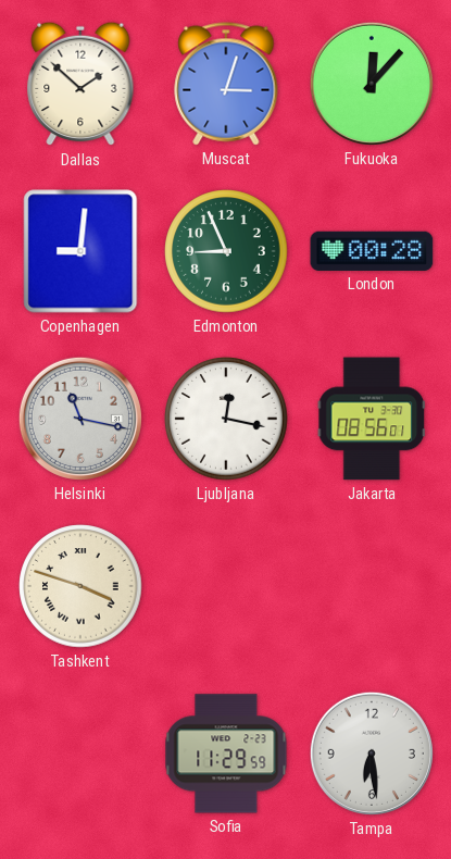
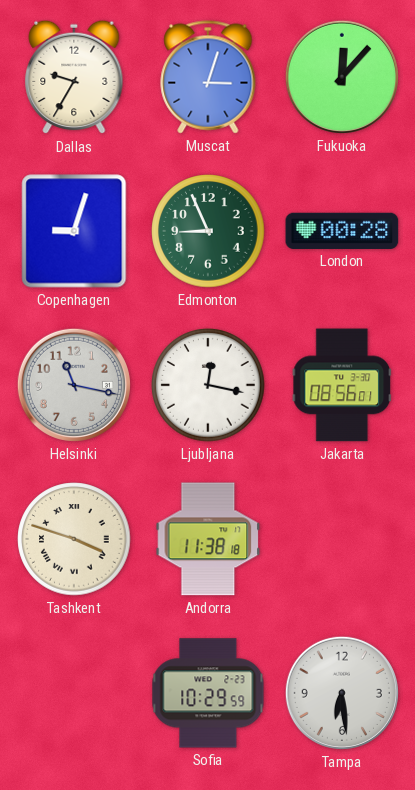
Dallas: 1:52 -> 9:35 (74, 77)
Copenhagen: 9:01 -> 9:03 (74, 231)
Andorra: none -> 11:38 (208, 539)
Sofia: 11:29 -> 10:29 (208, 693)
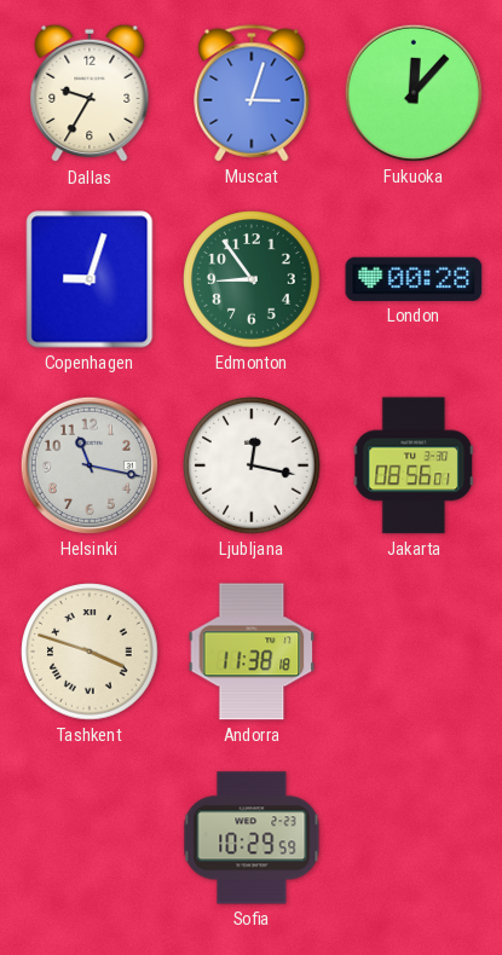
Edmonton: 8:56 -> 8:54 (252, 279)
Tampa: 6:29 -> none (342, 693)
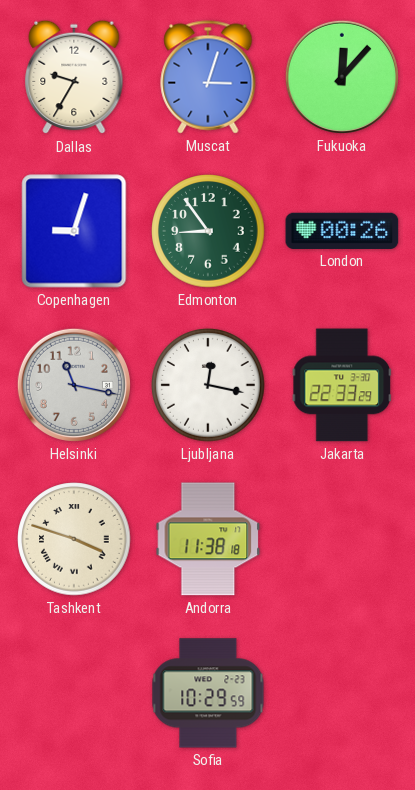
London: 00:28 -> 00:26 (342, 231)
Jakarta: 08:56 -> 22:33 (342, 385)
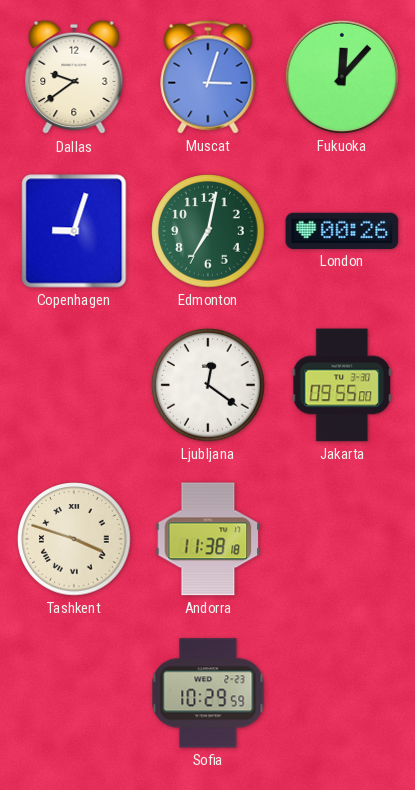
Dallas: 9:35 -> 9:39 (74, 77)
Edmonton: 8:54 -> 7:02 (208, 231)
Helsinki: 11:17 -> none (74, 385)
Ljubljana: 12:17 -> 12:21 (208, 385)
Jakarta: 22:33 -> 09:55 (342, 385)
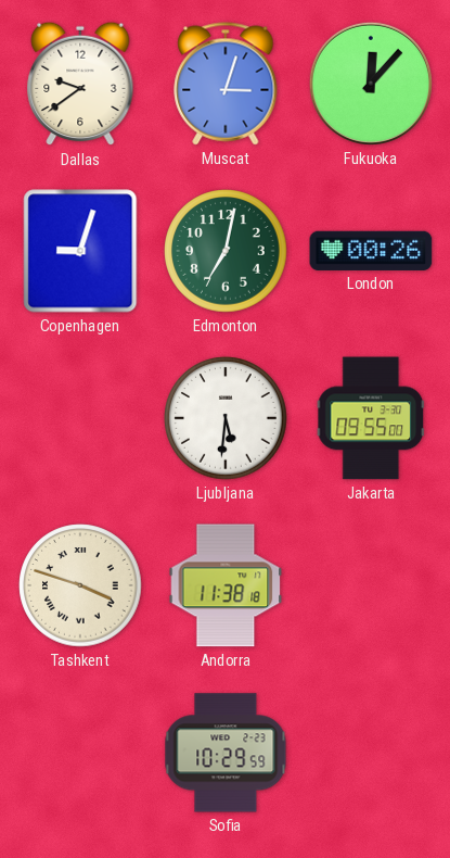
Ljubljana: 12:21 -> 5:31 (226, 418)
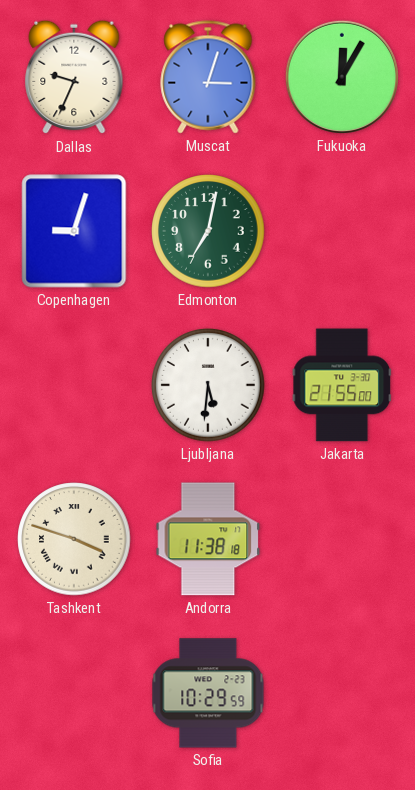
Dallas: 9:39 -> 9:34 (74, 77)
Fukuoka: 12:07 -> 12:05 (342, 77)
London: 00:26 -> none (371, 251)
Jakarta: 09:55 -> 21:55 (342, 385)
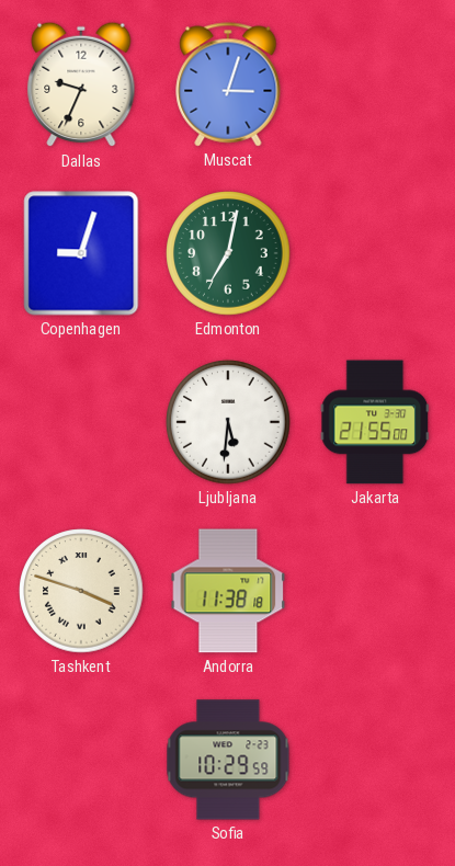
Fukuoka: 12:05 -> none (342, 77)
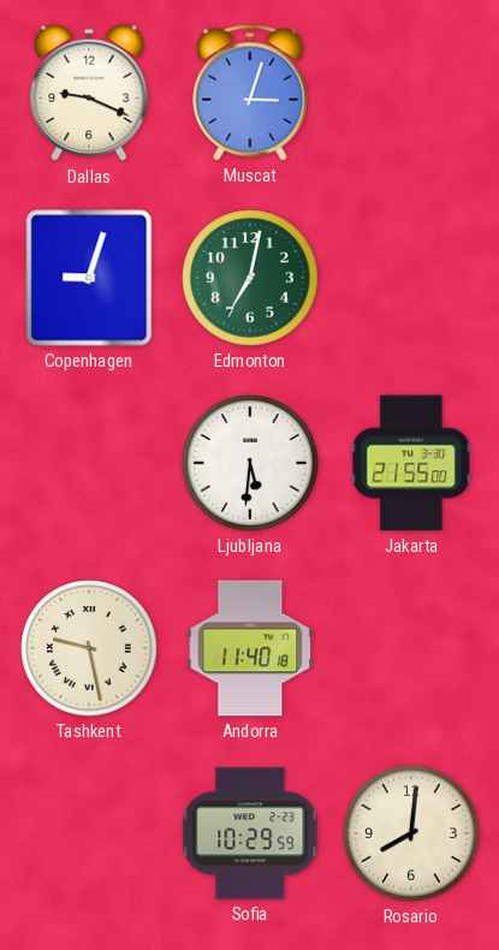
Dallas: 9:34 -> 9:19 (89, 93)
Tashkent: 3:48 -> 9:28 (89, 648)
Andorra: 11:38 -> 11:40 (250, 648)
Rosario: none -> 8:01 (411, 833)
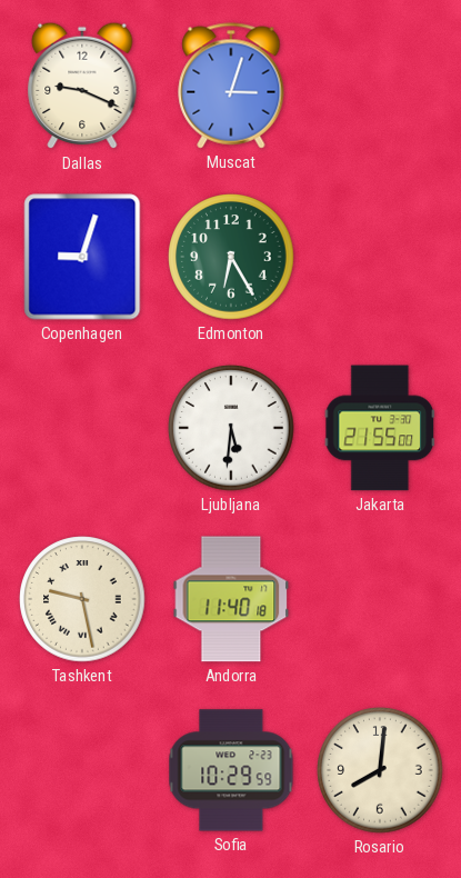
Edmonton: 7:02 -> 6:25 (231, 257)
